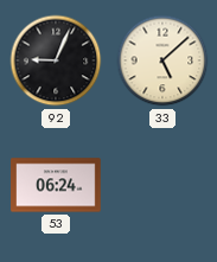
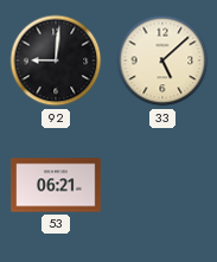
92: 9:04 -> 9:01 (56, 60)
53: 06:24 -> 06:21 (56, 185)
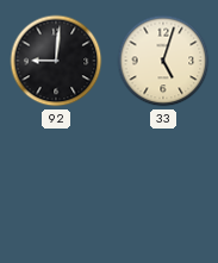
33: 5:08 -> 5:03 (163, 61)
53: 06:21 -> none (56, 185)
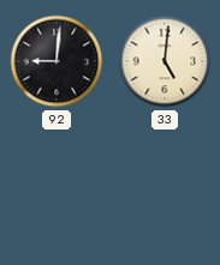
33: 5:03 -> 5:01 (165, 61)
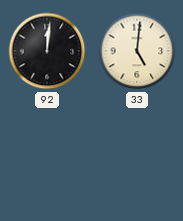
92: 9:01 -> 12:01 (47, 51)
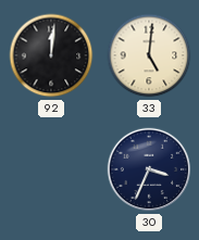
30: none -> 3:34 (149, 169)
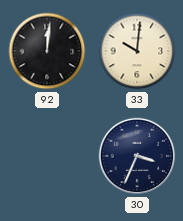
33: 5:01 -> 10:01 (137, 51)
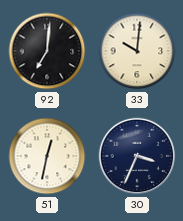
92: 12:01 -> 7:01 (47, 51)
51: none -> 12:32 (47, 156)
